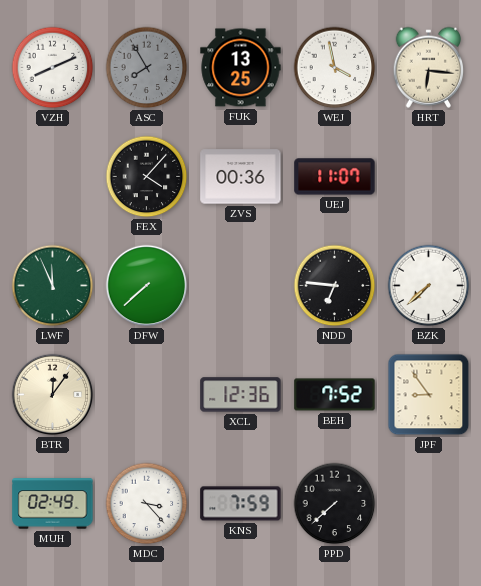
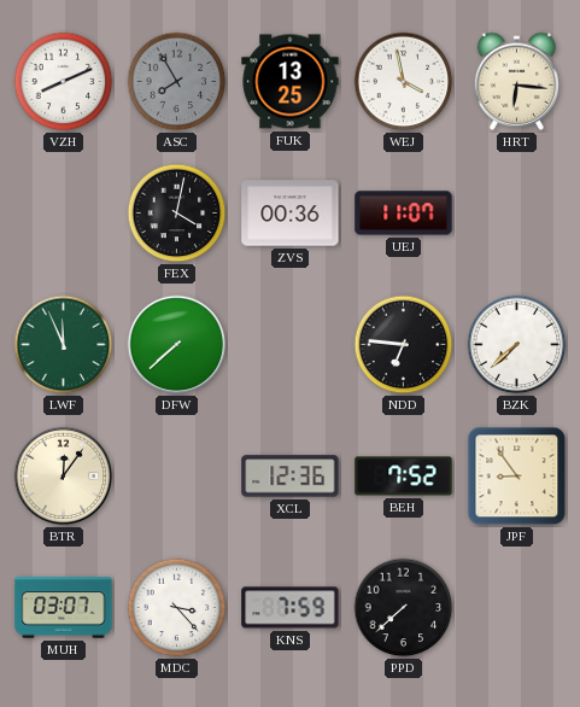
FEX: 4:07 -> 4:02 (177, 214)
MUH: 02:49 -> 03:07 (64, 608)
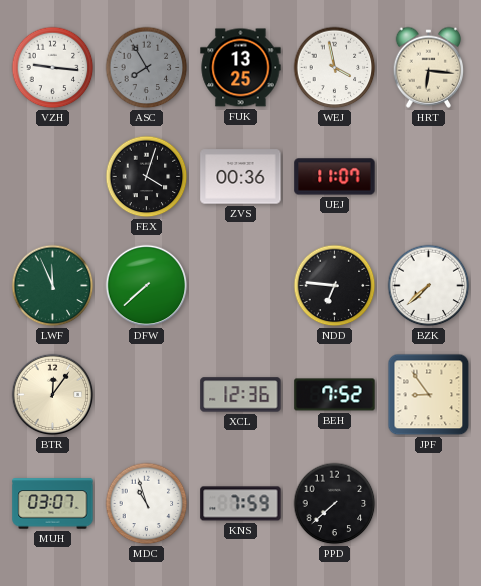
VZH: 8:11 -> 9:16 (53, 68)
FEX: 4:02 -> 4:03 (147, 177)
MDC: 3:23 -> 10:57 (147, 504)
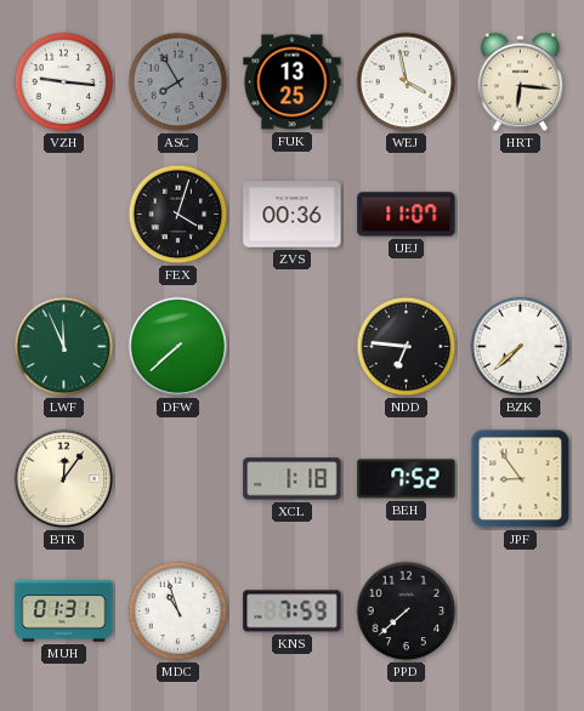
XCL: 12:36 -> 1:18 (293, 479)
MUH: 03:07 -> 01:31 (64, 612)
